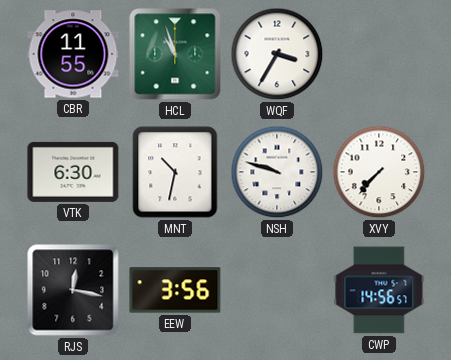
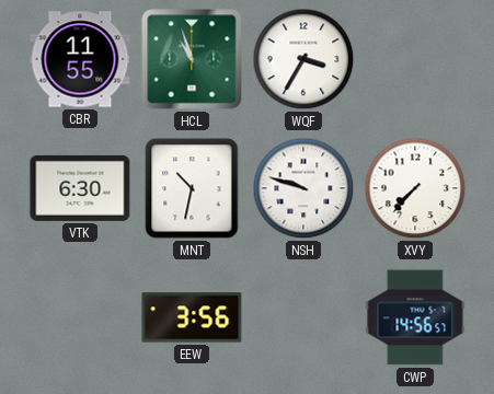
RJS: 12:17 -> none (73, 290)
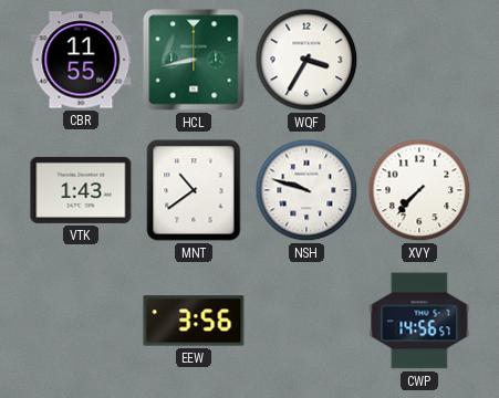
HCL: 10:57 -> 8:43 (194, 60)
VTK: 6:30 -> 1:43 (81, 190)
MNT: 10:32 -> 10:39 (194, 190)
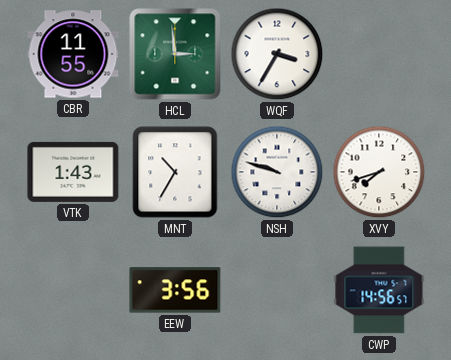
HCL: 8:43 -> 2:59 (175, 54)
MNT: 10:39 -> 10:35 (175, 172)
XVY: 7:37 -> 7:42 (379, 172)
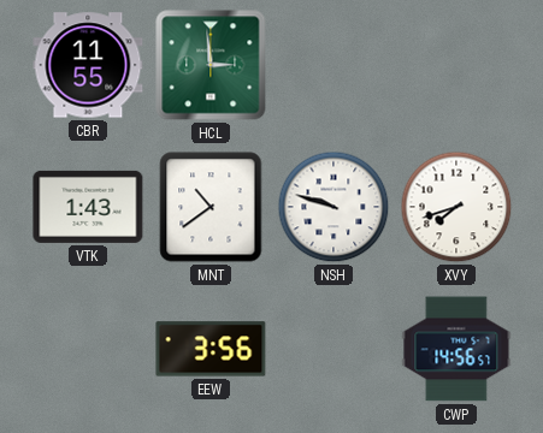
WQF: 3:35 -> none (277, 54)
MNT: 10:35 -> 10:39 (211, 207)
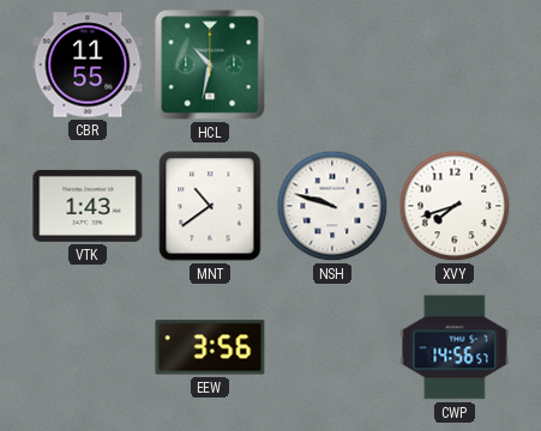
HCL: 2:59 -> 10:32 (210, 65)
